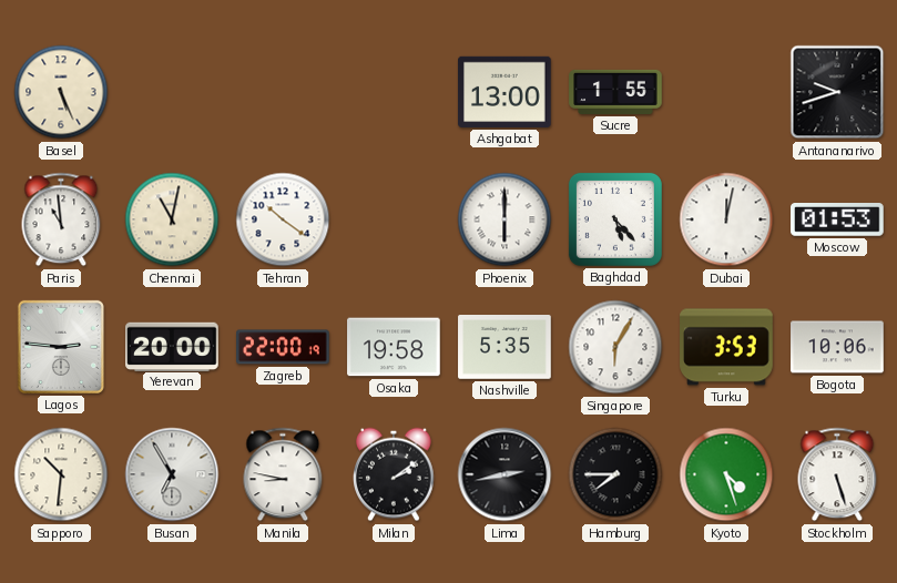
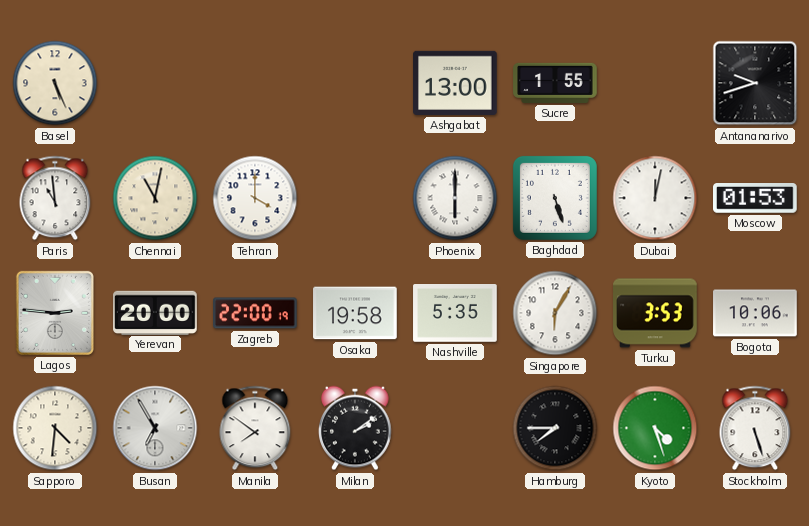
Tehran: 10:21 -> 4:00 (255, 198)
Baghdad: 5:23 -> 5:27 (555, 198)
Sapporo: 10:31 -> 4:31 (55, 428)
Manila: 8:47 -> 7:51 (255, 428)
Lima: 2:43 -> none (504, 474)
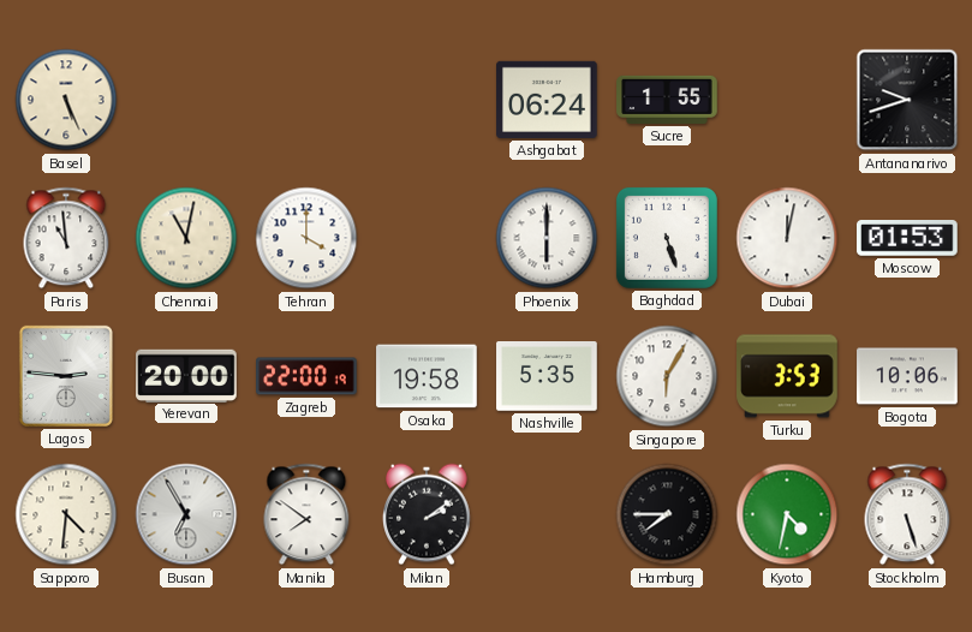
Ashgabat: 13:00 -> 06:24 (547, 100)
Kyoto: 4:27 -> 4:32 (787, 514)
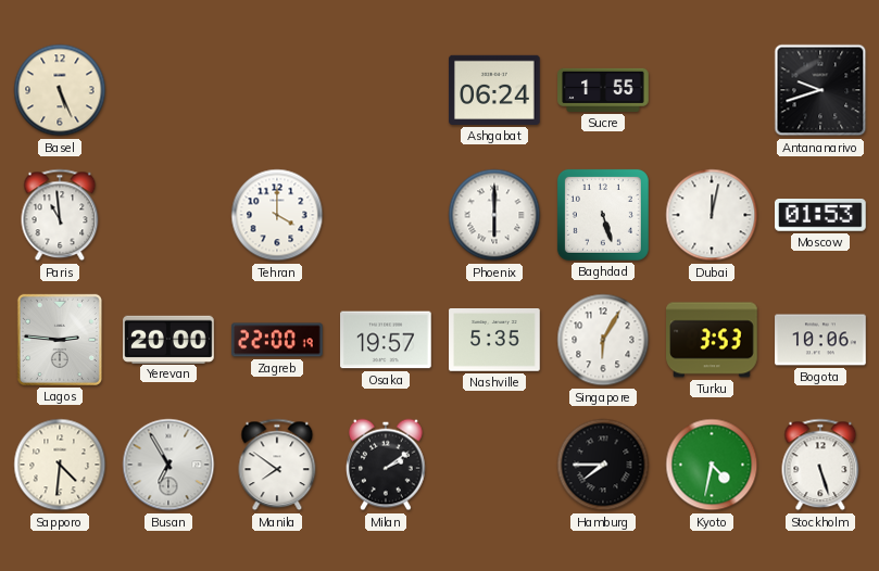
Chennai: 11:02 -> none (186, 238)
Osaka: 19:58 -> 19:57 (386, 340)
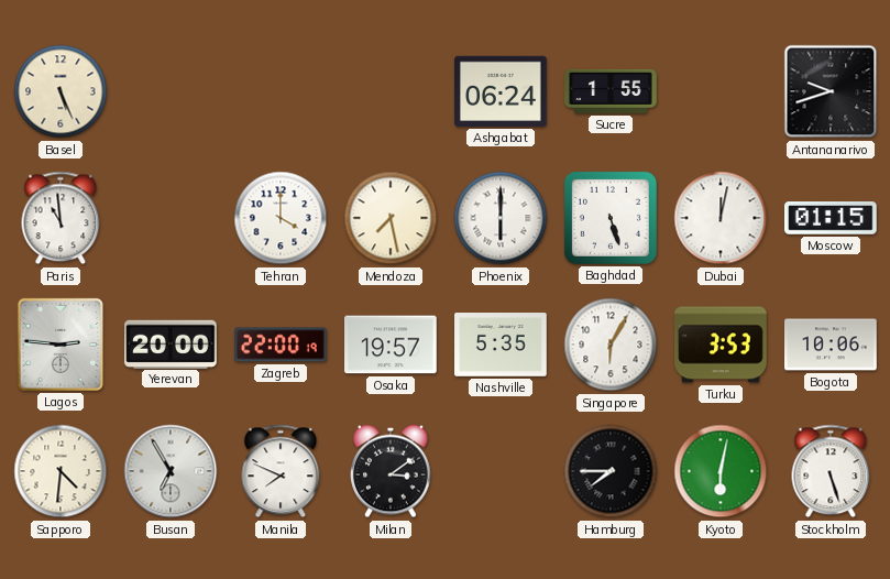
Mendoza: none -> 7:28 (391, 218)
Moscow: 01:53 -> 01:15 (832, 219)
Manila: 7:51 -> 7:49 (281, 471)
Milan: 2:09 -> 3:09 (392, 471)
Kyoto: 4:32 -> 6:02 (721, 471)
